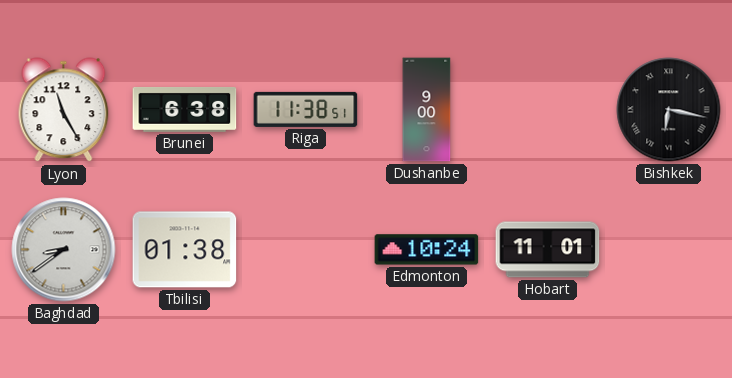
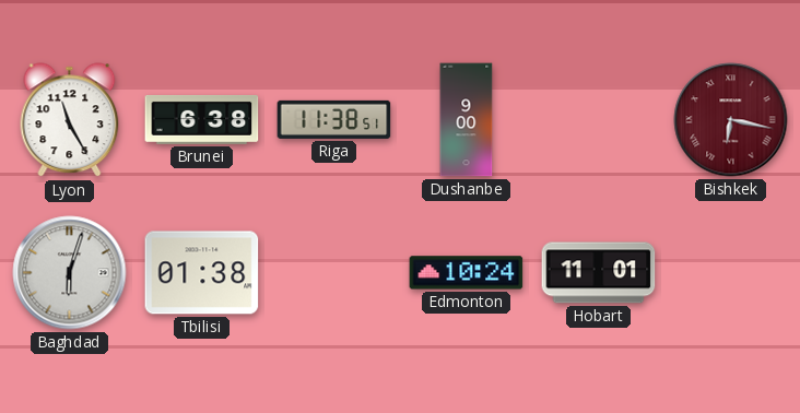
Bishkek dial: black -> burgundy (731, 120)
Baghdad: 8:39 -> 6:03 (70, 273)
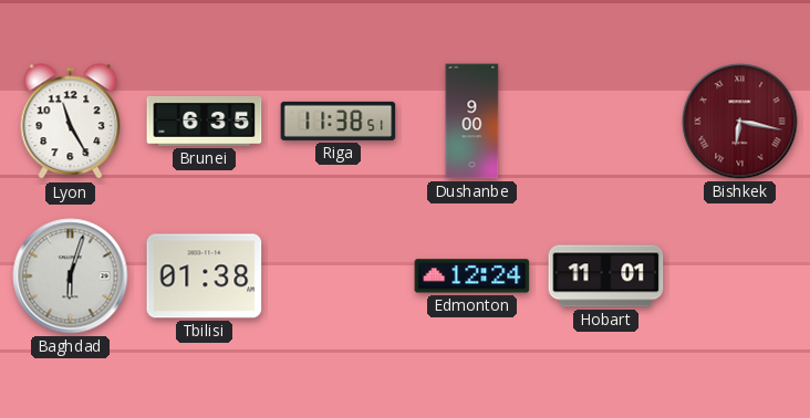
Brunei: 6:38 -> 6:35 (205, 121)
Edmonton: 10:24 -> 12:24 (472, 276)
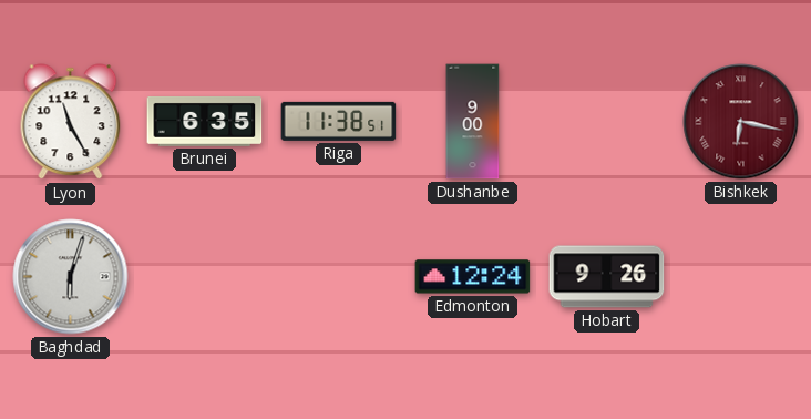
Tbilisi: 01:38 -> none (205, 276)
Hobart: 11:01 -> 9:26 (607, 277)
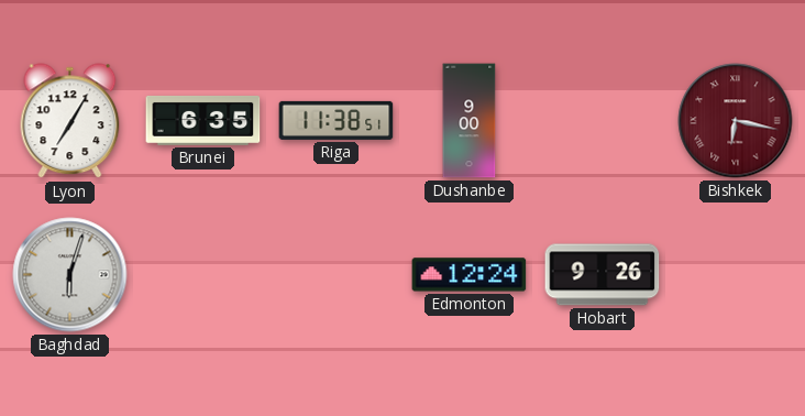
Lyon: 11:25 -> 7:05 (70, 121)
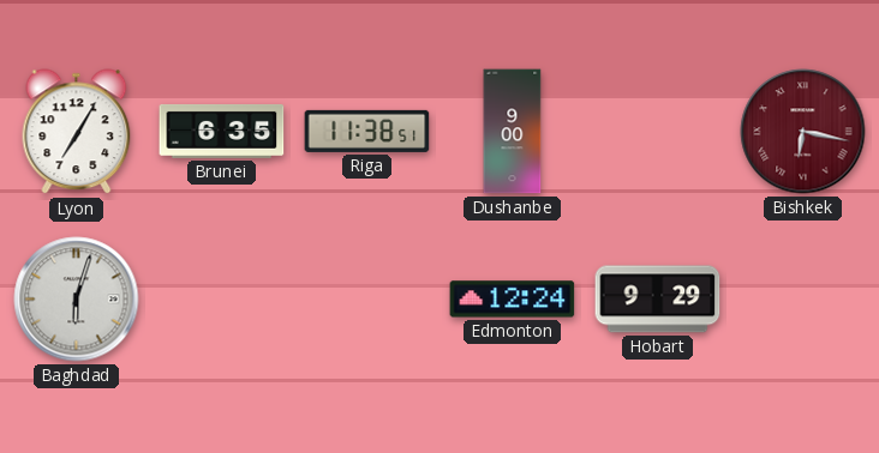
Hobart: 9:26 -> 9:29 (658, 300)
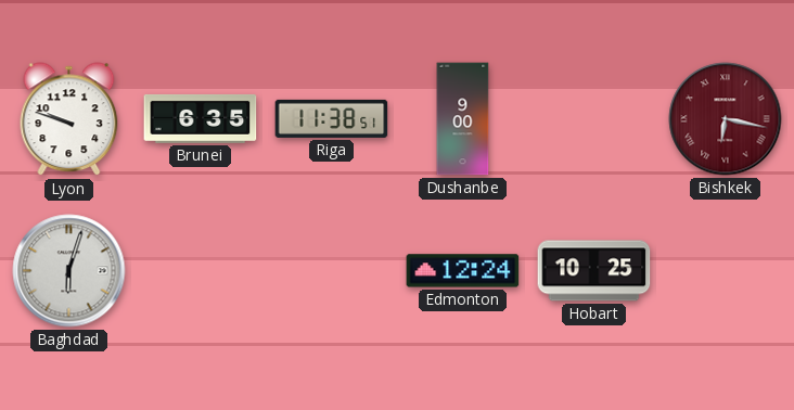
Lyon: 7:05 -> 9:48 (69, 119)
Hobart: 9:29 -> 10:25 (594, 271)
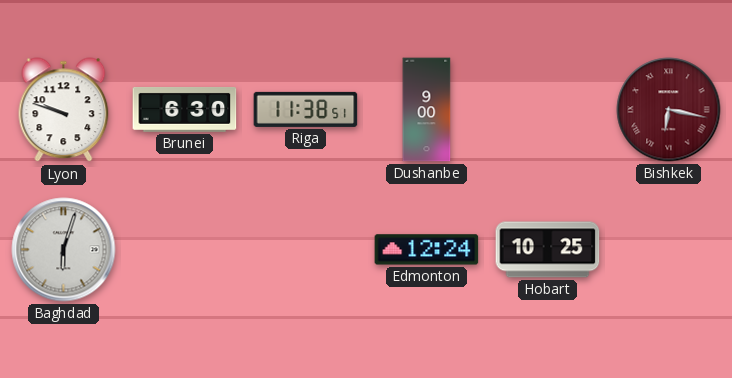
Brunei: 6:35 -> 6:30 (185, 109)
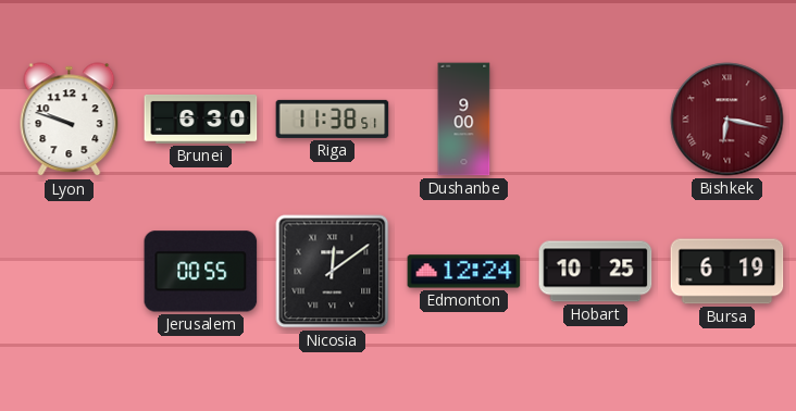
Baghdad: 6:03 -> none (64, 250)
Jerusalem: none -> 00:55 (201, 272)
Nicosia: none -> 12:09 (333, 272)
Bursa: none -> 6:19 (727, 272)
